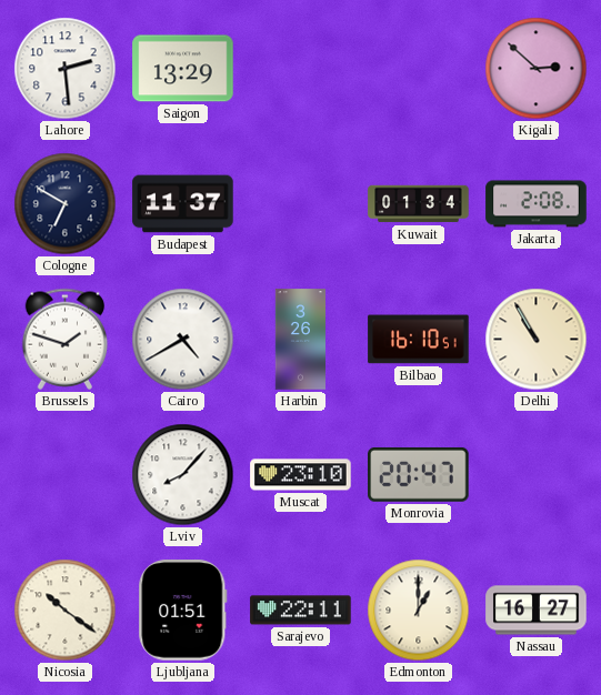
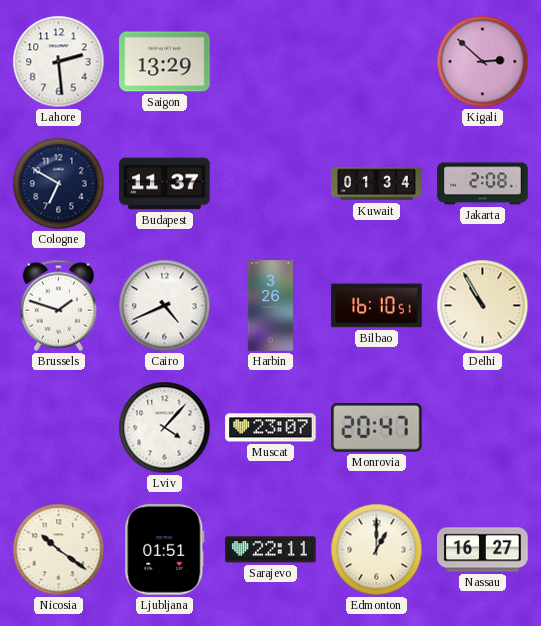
Cairo: 4:40 -> 4:41 (165, 306)
Lviv: 8:07 -> 4:07 (165, 428)
Muscat: 23:10 -> 23:07 (271, 428)
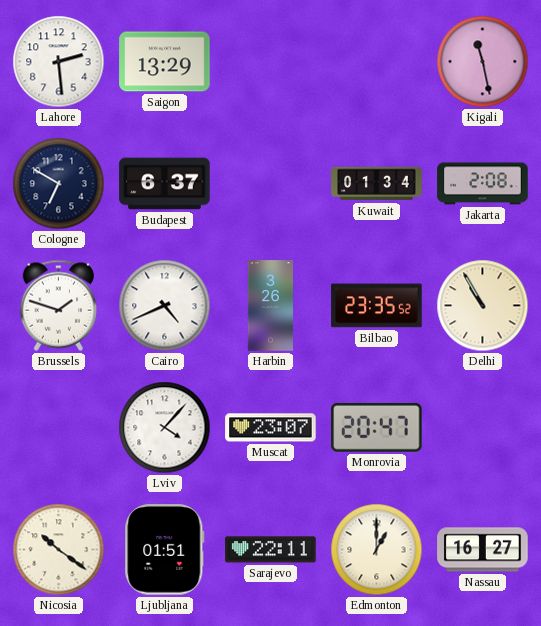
Kigali: 2:52 -> 11:28 (483, 62)
Budapest: 11:37 -> 6:37 (165, 184)
Bilbao: 16:10 -> 23:35 (377, 306)
